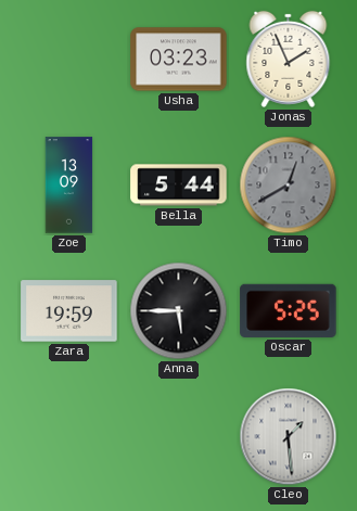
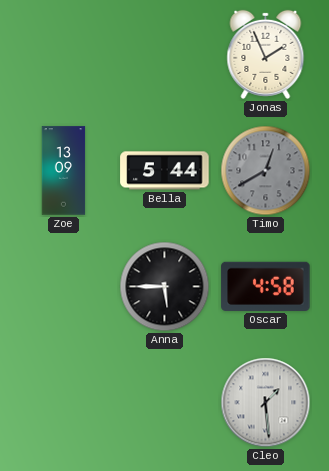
Usha: 03:23 -> none (179, 60)
Zara: 19:59 -> none (69, 311)
Oscar: 5:25 -> 4:58 (266, 286)
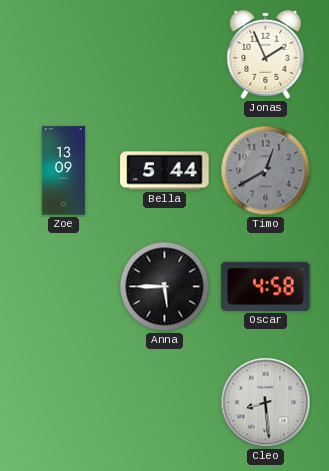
Cleo: 1:29 -> 8:29 (266, 403)
